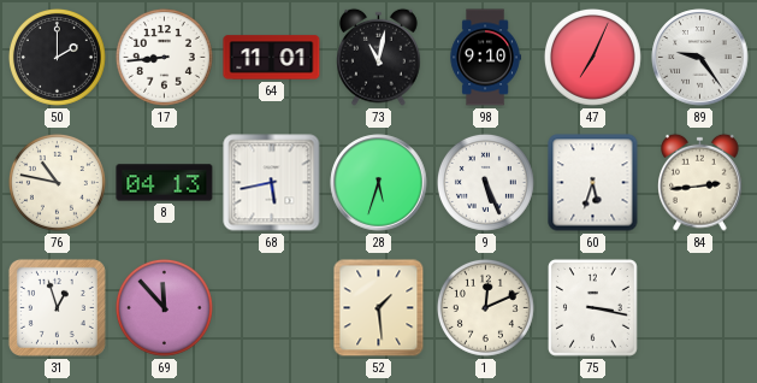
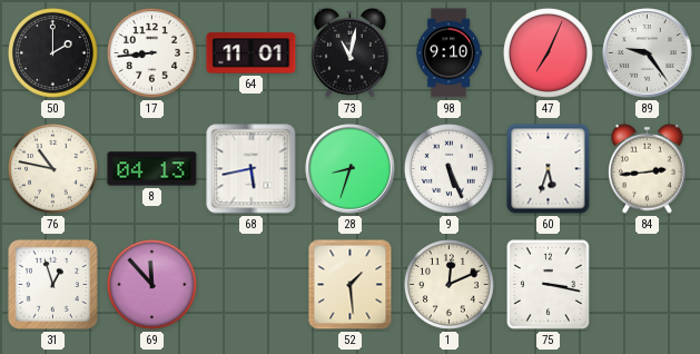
28: 5:33 -> 8:33 (351, 169)
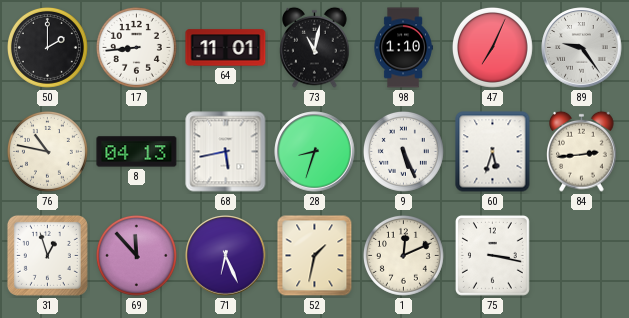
98: 9:10 -> 1:10 (403, 48)
71: none -> 6:26 (226, 256)
52: 1:29 -> 1:32 (315, 256)
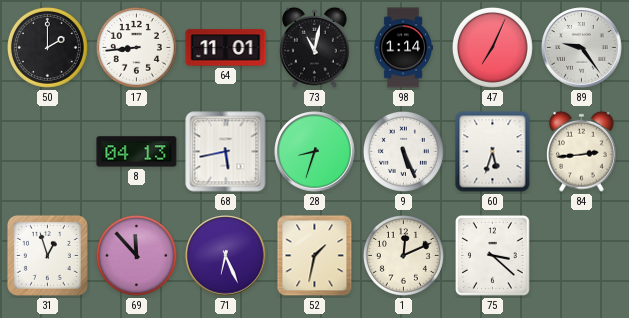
98: 1:10 -> 1:14 (403, 48)
76: 10:47 -> none (47, 151)
75: 3:17 -> 3:22 (492, 255)
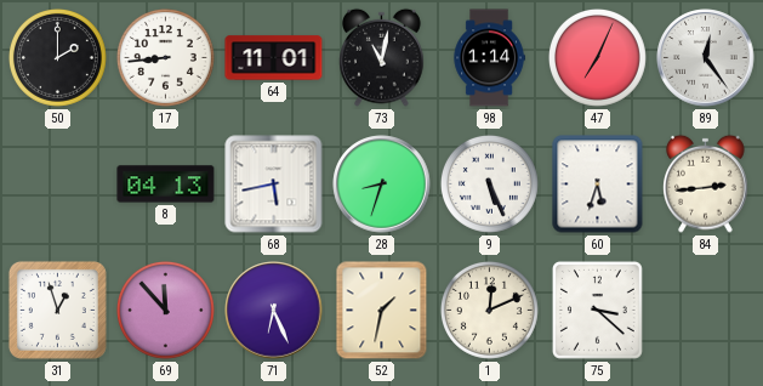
89: 9:24 -> 12:24 (706, 58)
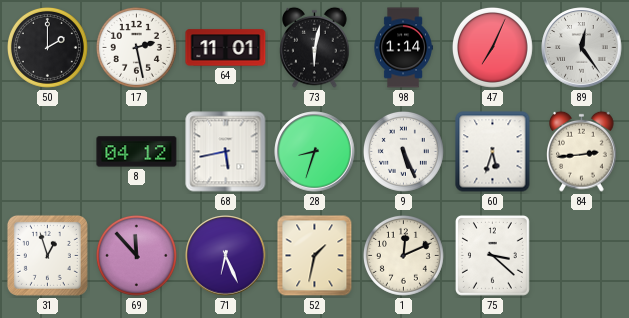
17: 8:44 -> 2:28 (136, 47)
73: 11:02 -> 6:02 (315, 47)
8: 04:13 -> 04:12 (137, 152)
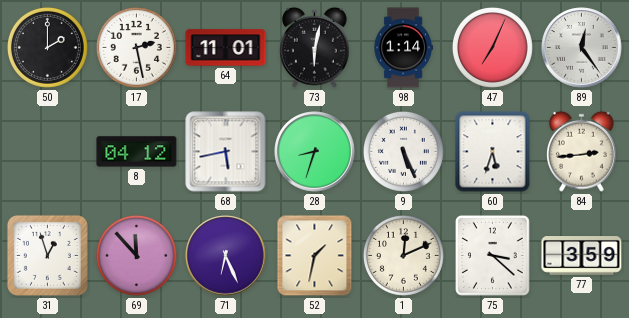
77: none -> 3:59 (582, 256)
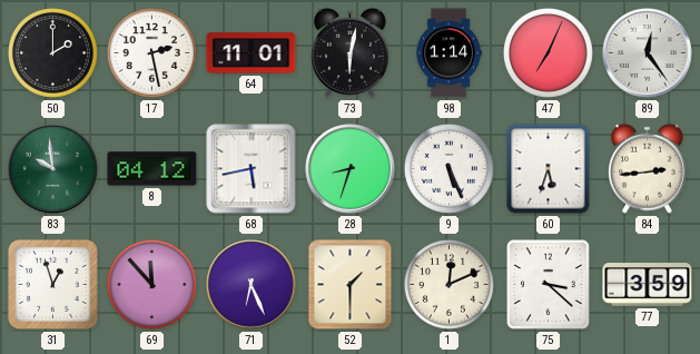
83: none -> 9:59 (53, 169)
52: 1:32 -> 1:30 (351, 285)
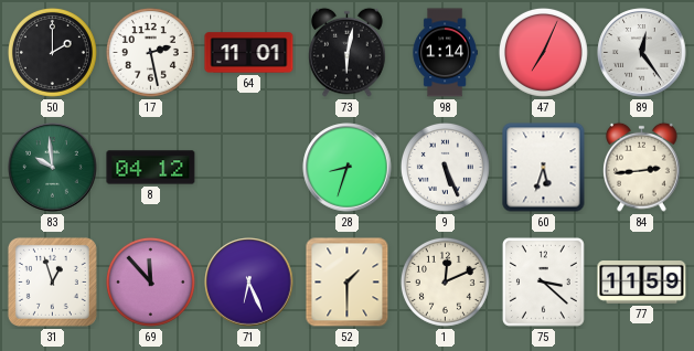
68: 5:43 -> none (252, 169)
77: 3:59 -> 11:59 (642, 283)
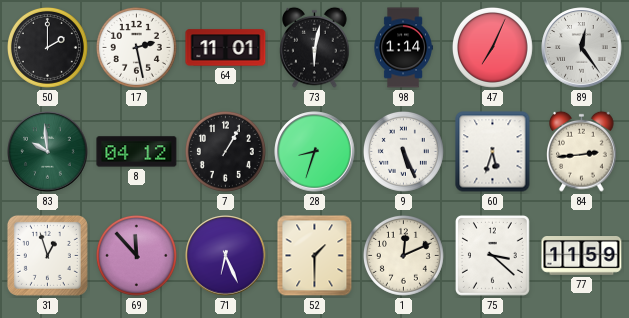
7: none -> 1:05 (225, 151)
